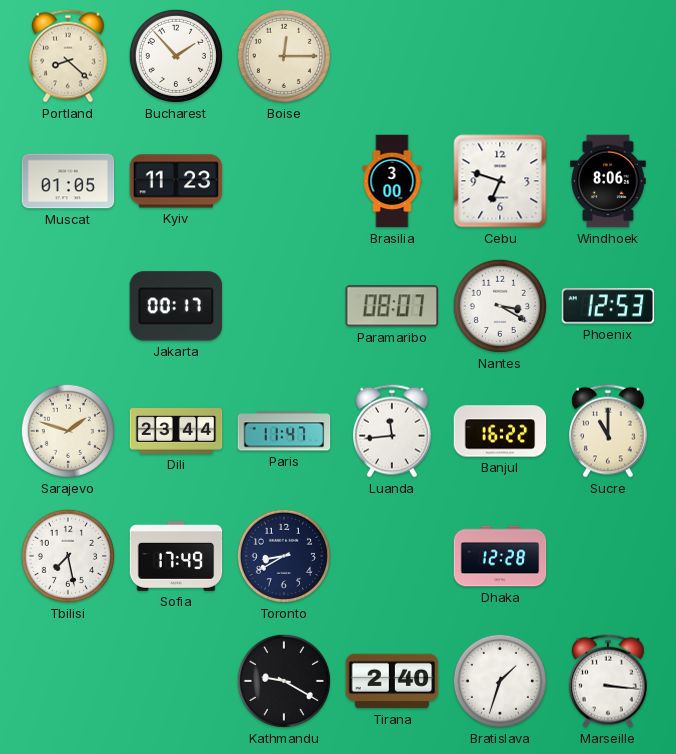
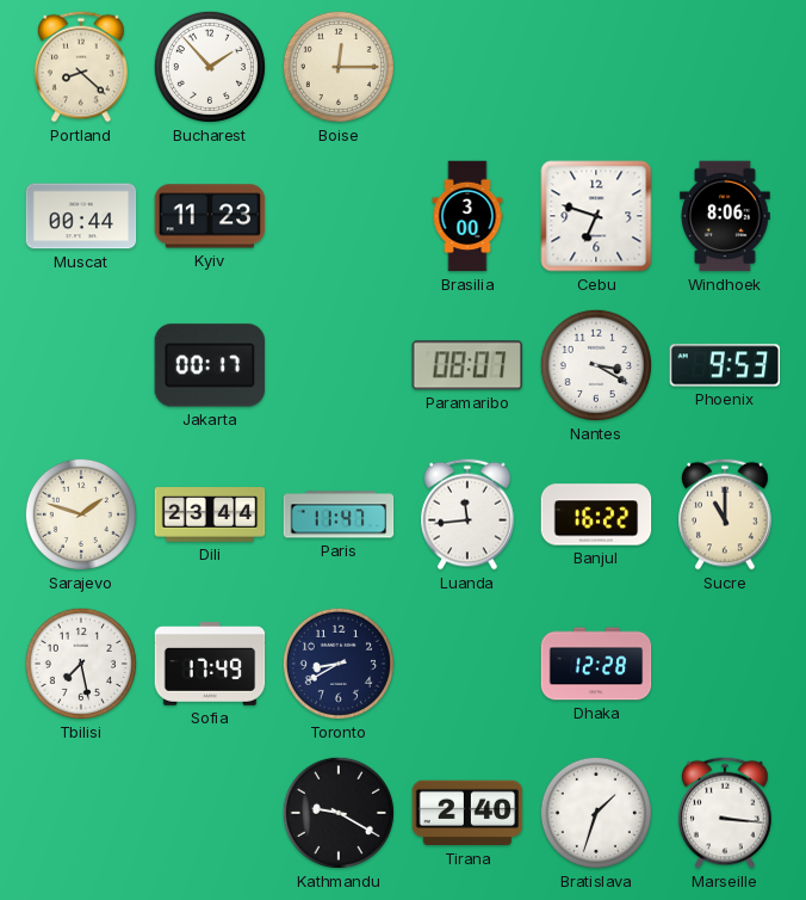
Muscat: 01:05 -> 00:44 (81, 216)
Phoenix: 12:53 -> 9:53 (725, 365)
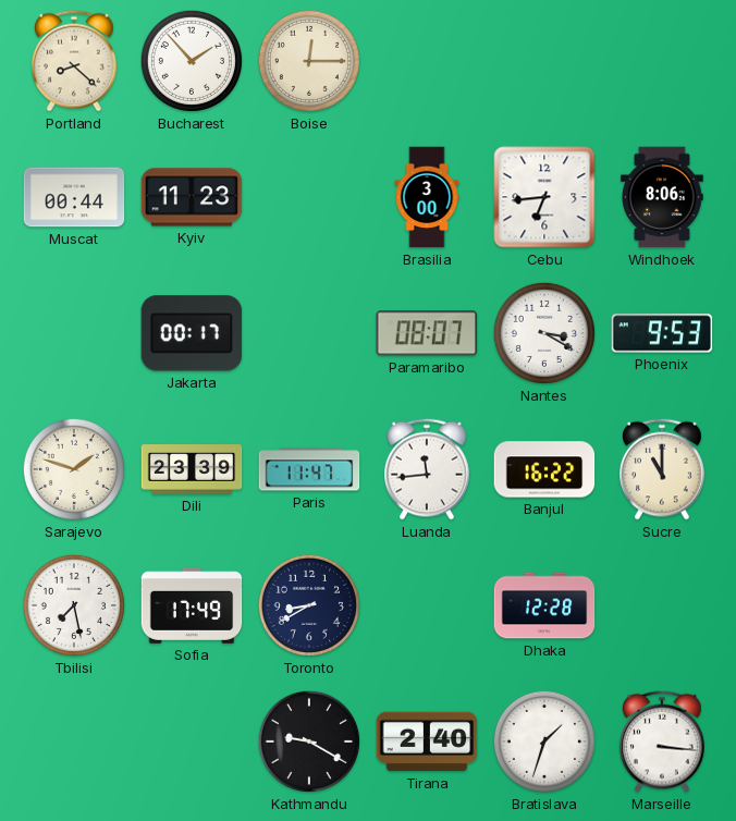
Cebu: 6:48 -> 6:44 (544, 197)
Dili: 23:44 -> 23:39 (192, 469)
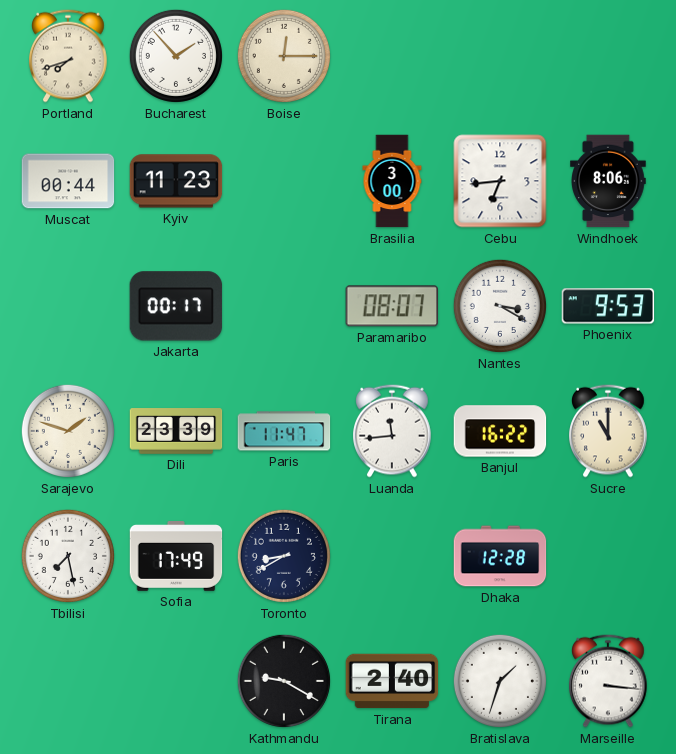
Portland: 8:22 -> 7:42 (69, 56)
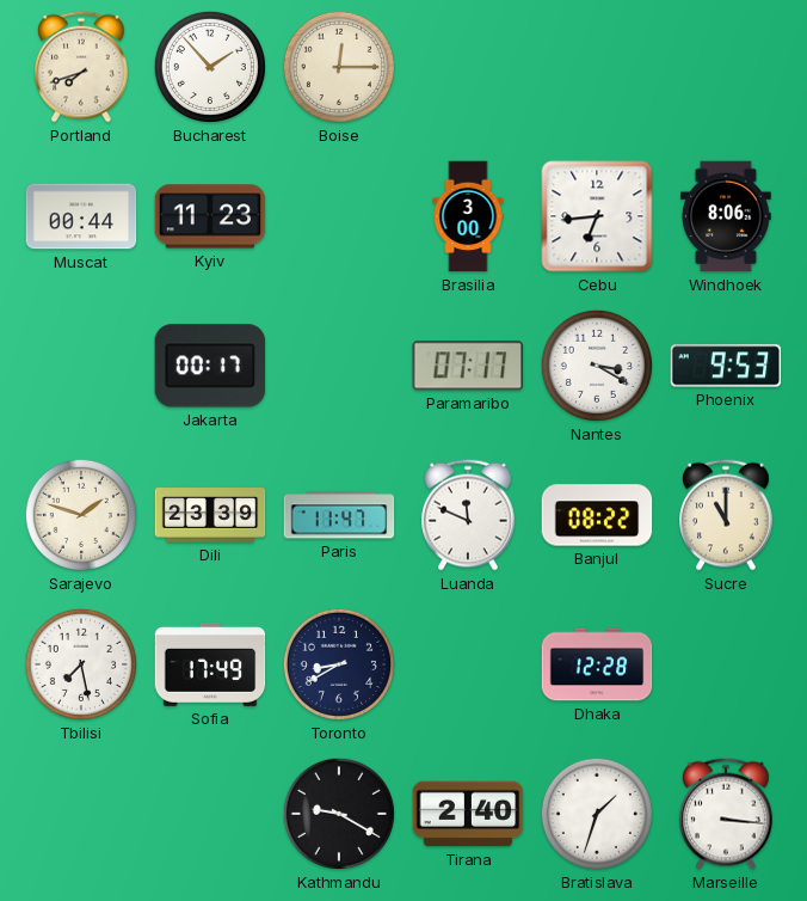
Paramaribo: 08:07 -> 07:17 (467, 366)
Luanda: 11:44 -> 11:49 (469, 515)
Banjul: 16:22 -> 08:22 (597, 515)
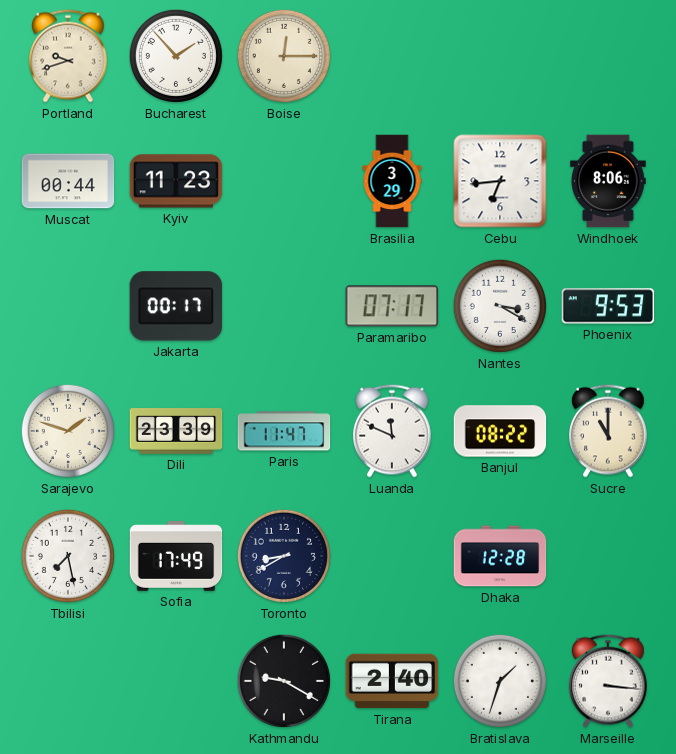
Portland: 7:42 -> 9:42 (69, 56)
Brasilia: 3:00 -> 3:29 (392, 181)
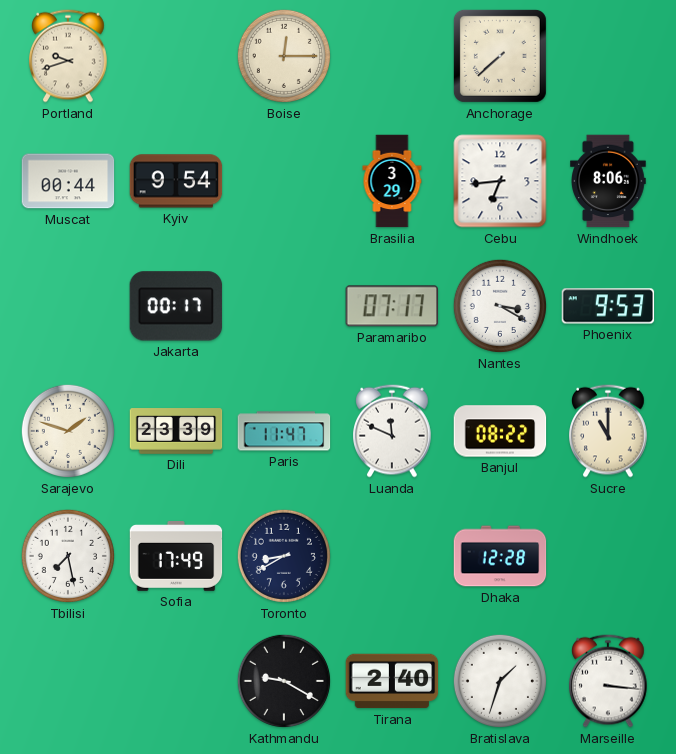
Bucharest: 1:53 -> none (176, 56)
Anchorage: none -> 7:38 (500, 56)
Kyiv: 11:23 -> 9:54 (176, 181)
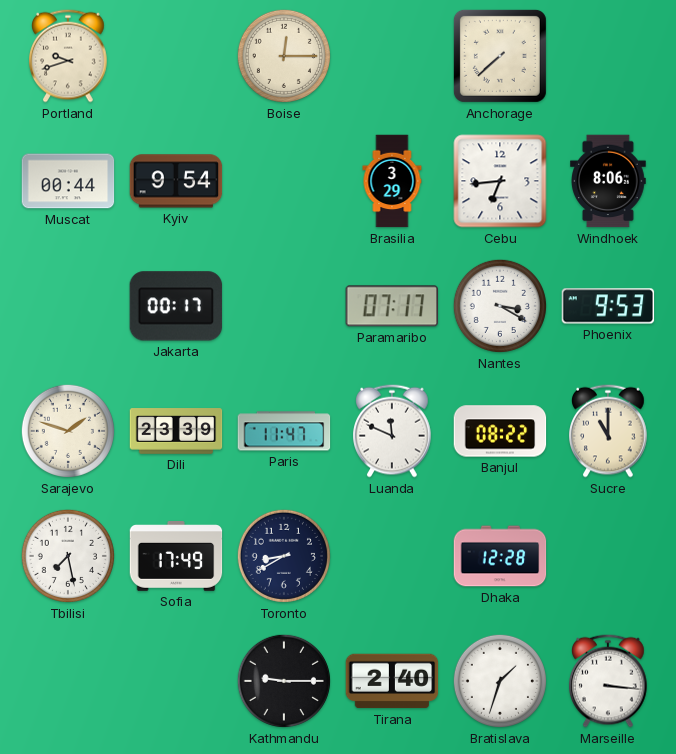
Kathmandu: 9:20 -> 9:15 (284, 681)
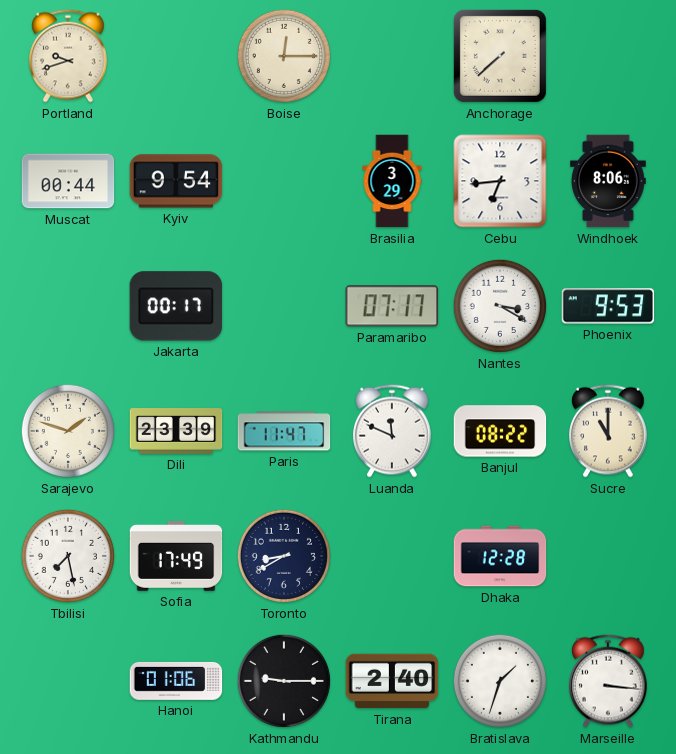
Hanoi: none -> 01:06 (176, 681)
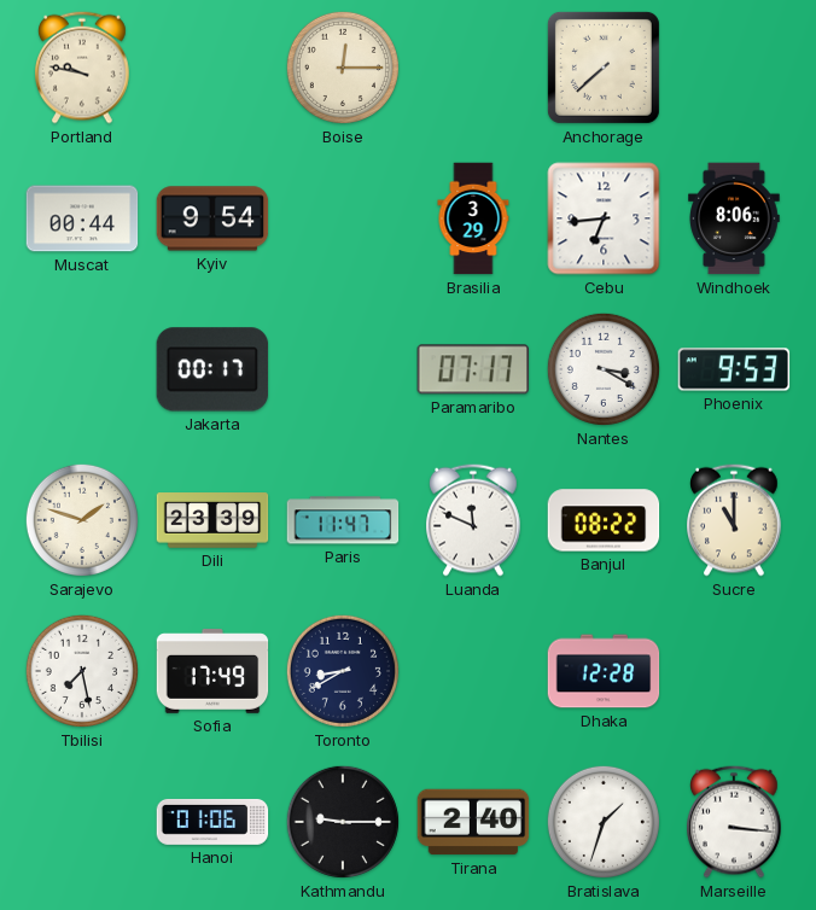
Portland: 9:42 -> 9:47 (83, 68)
